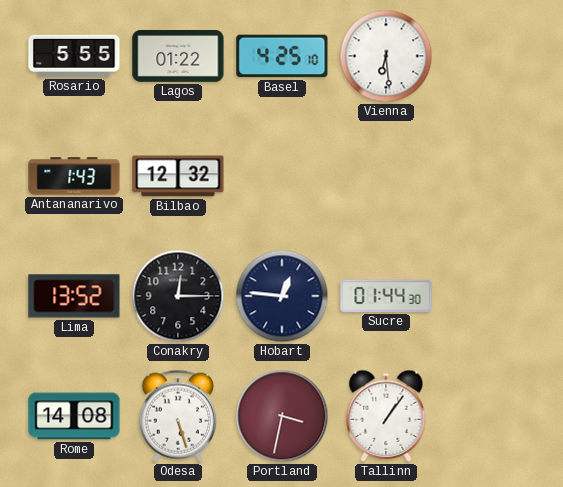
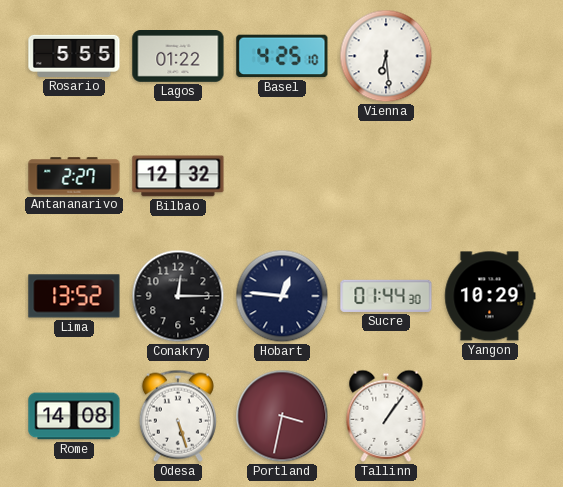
Antananarivo: 1:43 -> 2:27 (74, 176)
Yangon: none -> 10:29 (490, 296)
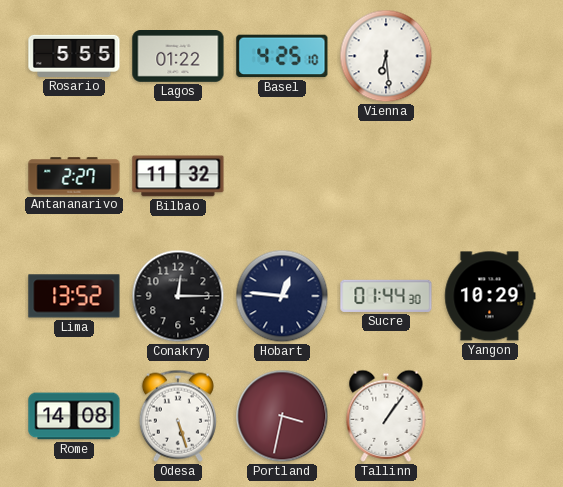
Bilbao: 12:32 -> 11:32 (178, 176)
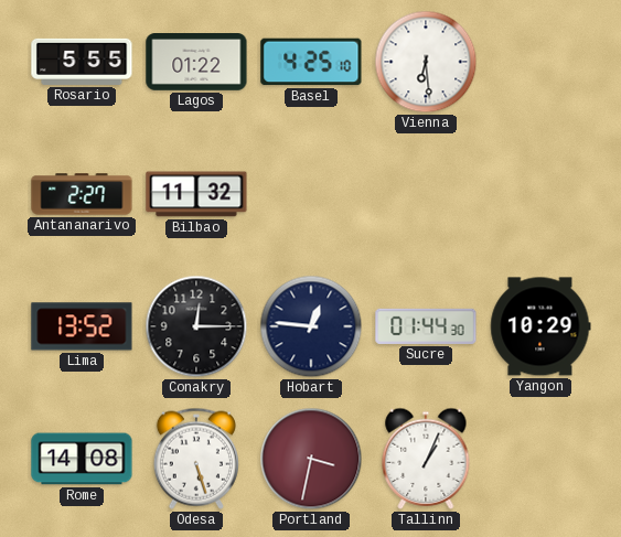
Tallinn: 1:06 -> 1:04 (426, 459)
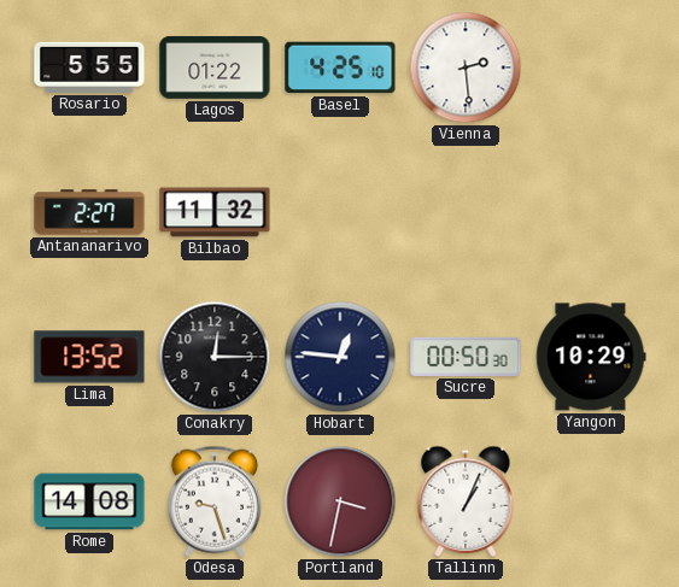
Vienna: 6:29 -> 2:29 (466, 67)
Sucre: 01:44 -> 00:50 (466, 357)
Odesa: 5:27 -> 9:27 (215, 501)
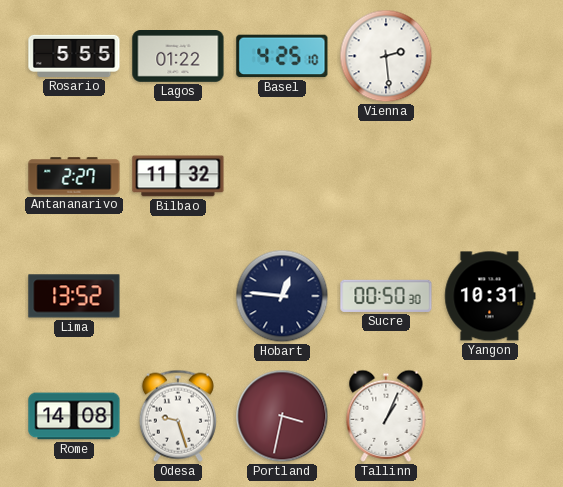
Conakry: 12:15 -> none (215, 357)
Yangon: 10:29 -> 10:31 (490, 296)
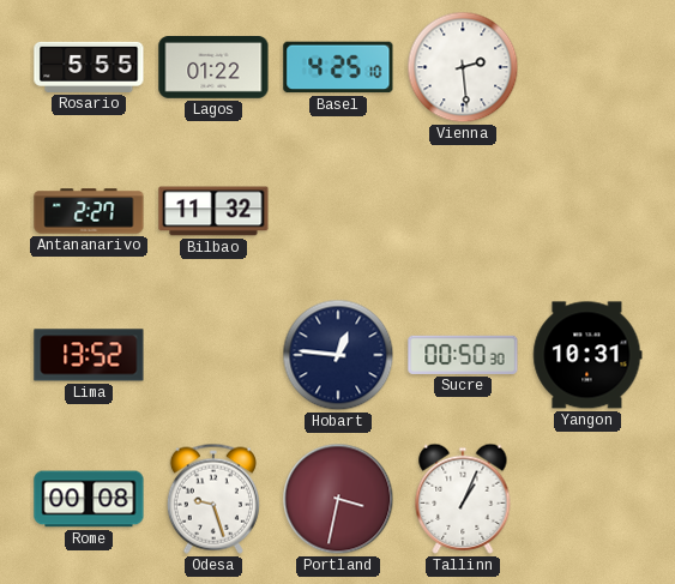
Rome: 14:08 -> 00:08 (89, 499)
